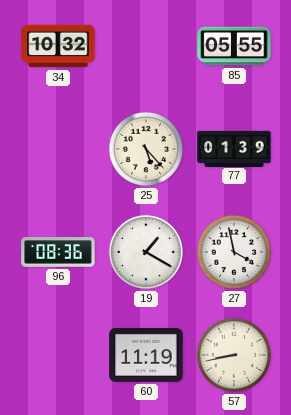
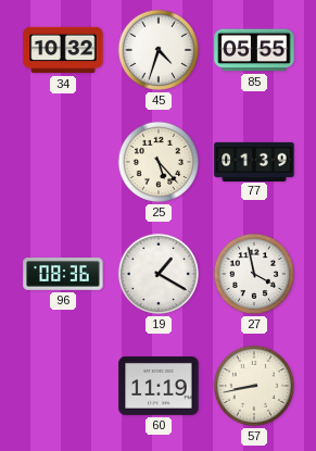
45: none -> 4:33 (159, 50)
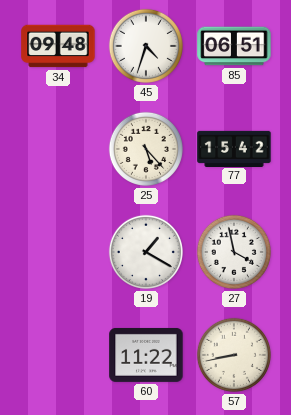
34: 10:32 -> 09:48 (58, 46)
85: 05:55 -> 06:51 (234, 46)
77: 01:39 -> 15:42 (234, 148)
96: 08:36 -> none (63, 274)
60: 11:19 -> 11:22 (146, 355)
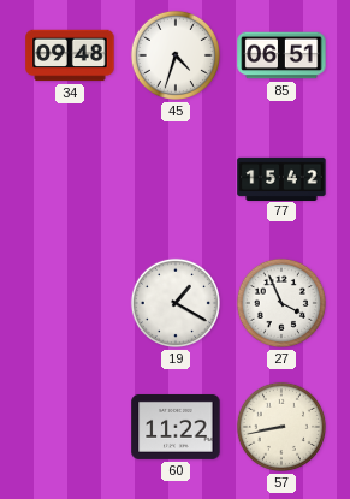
25: 5:23 -> none (146, 149)
27: 3:58 -> 3:56 (281, 303)
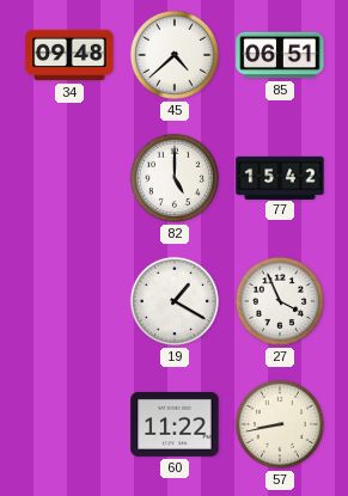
45: 4:33 -> 4:38 (175, 55)
82: none -> 5:00 (175, 178)
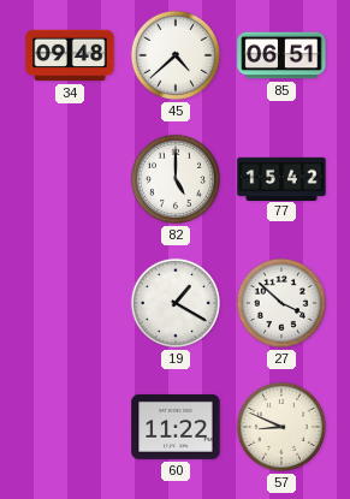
27: 3:56 -> 3:52 (281, 303)
57: 8:43 -> 8:49 (281, 427)
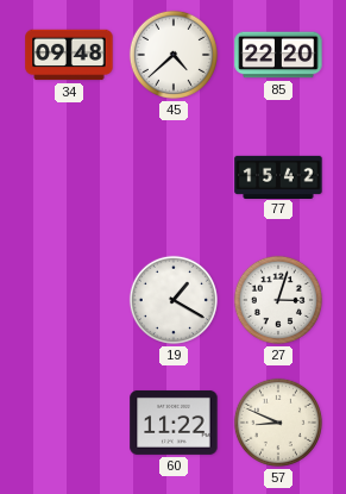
85: 06:51 -> 22:20 (278, 55)
82: 5:00 -> none (176, 179)
27: 3:52 -> 3:03 (278, 300)
